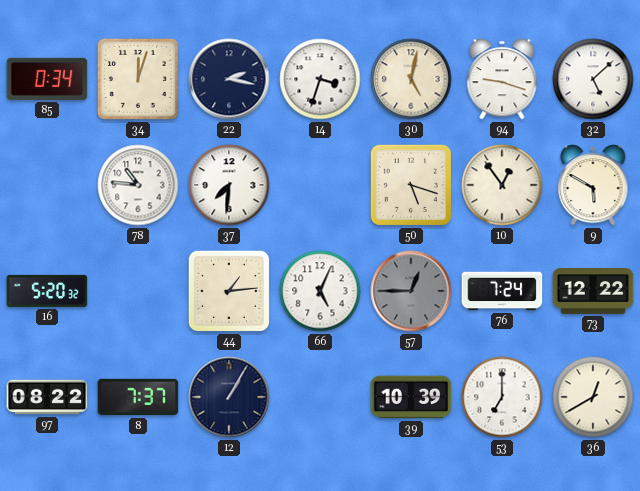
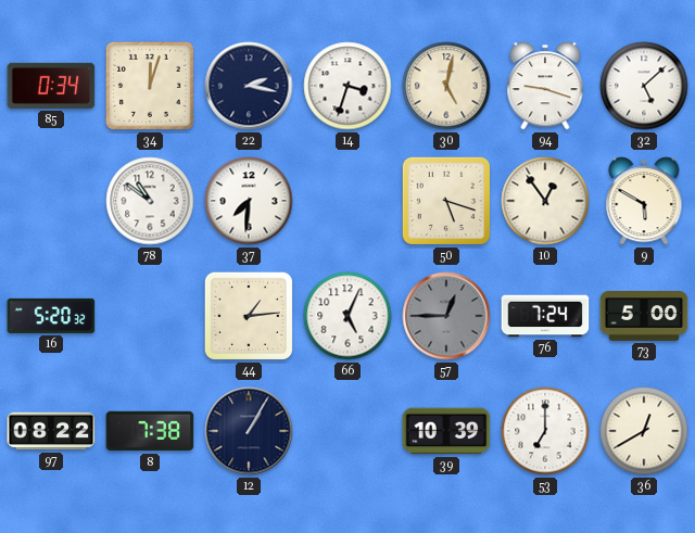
78: 10:46 -> 10:51 (150, 201)
73: 12:22 -> 5:00 (644, 317)
8: 7:37 -> 7:38 (150, 431)
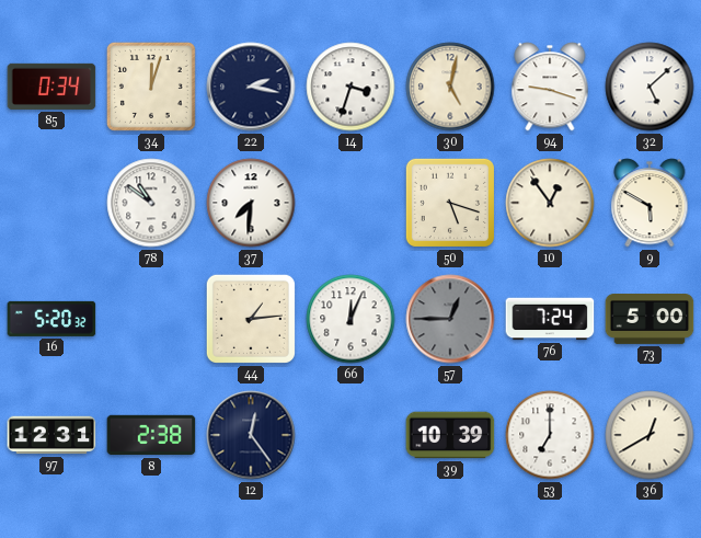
66: 5:04 -> 12:04 (350, 319)
97: 08:22 -> 12:31 (51, 435)
8: 7:38 -> 2:38 (151, 435)
12: 1:05 -> 12:24 (251, 435)
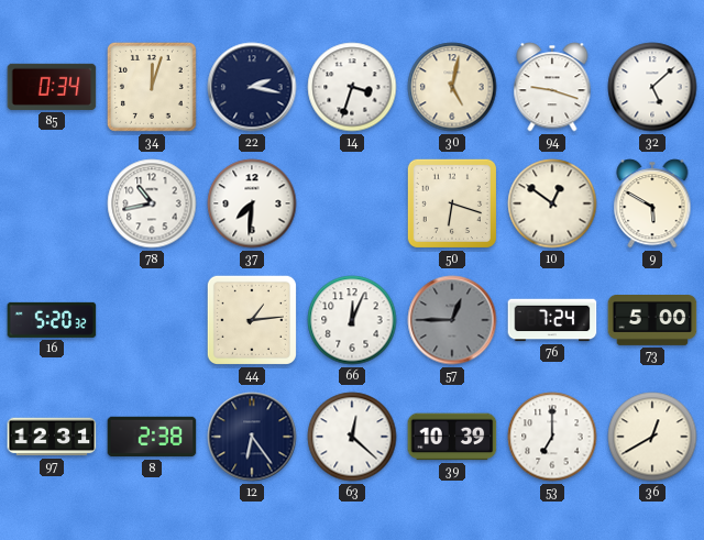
78: 10:51 -> 10:43 (152, 203)
50: 5:18 -> 6:18 (452, 203)
10: 12:54 -> 12:51 (552, 203)
12: 12:24 -> 6:24 (252, 437)
63: none -> 12:22 (352, 437)
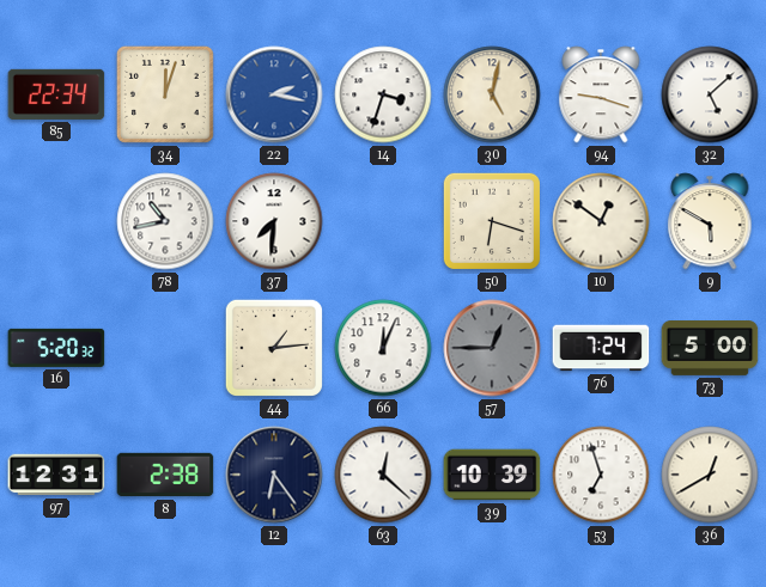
85: 0:34 -> 22:34 (56, 94)
22 dial: navy -> blue (274, 94)
53: 7:00 -> 6:57 (601, 475)
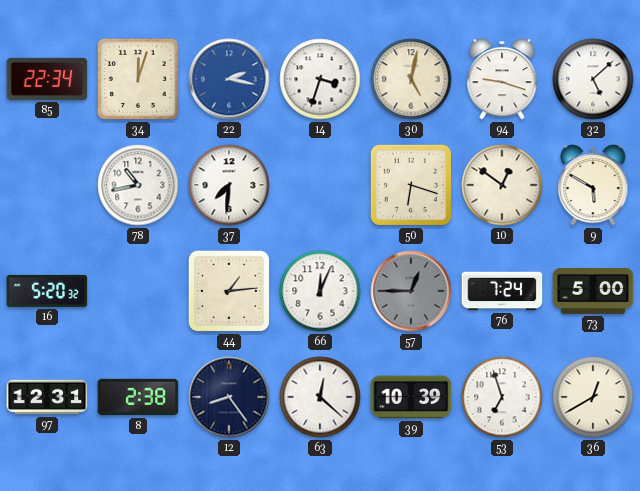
12: 6:24 -> 8:24 (229, 397)
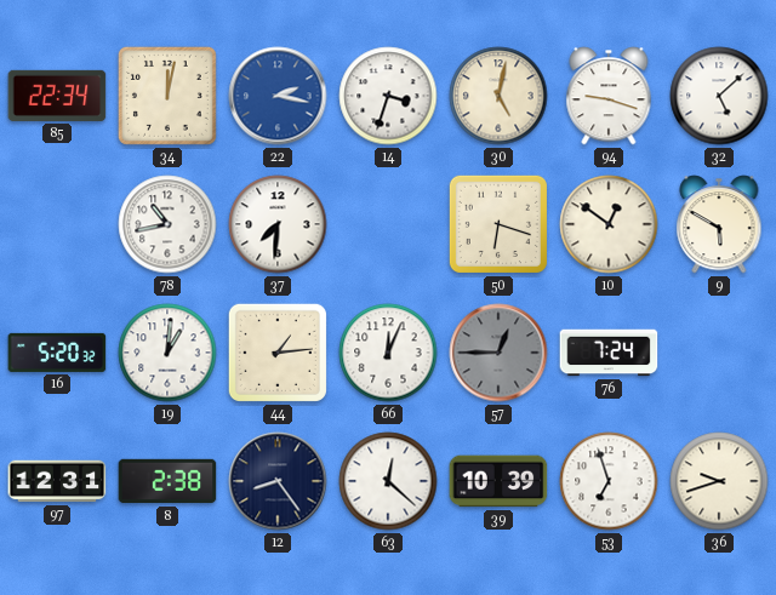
34: 12:03 -> 12:02 (167, 96)
19: none -> 1:01 (167, 353)
73: 5:00 -> none (593, 292)
36: 12:40 -> 9:42 (719, 481)
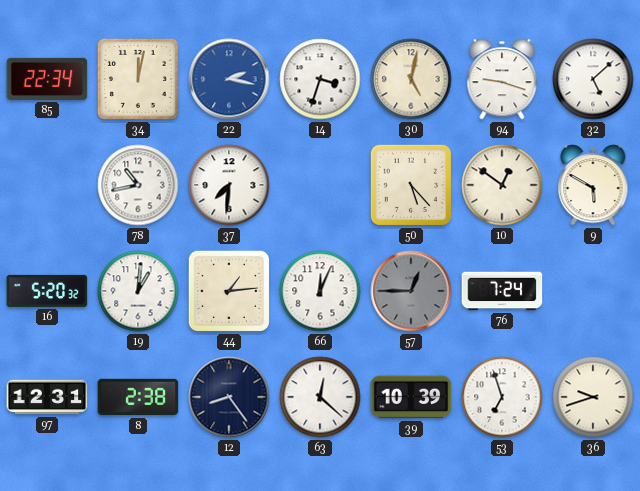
50: 6:18 -> 5:23 (411, 185)
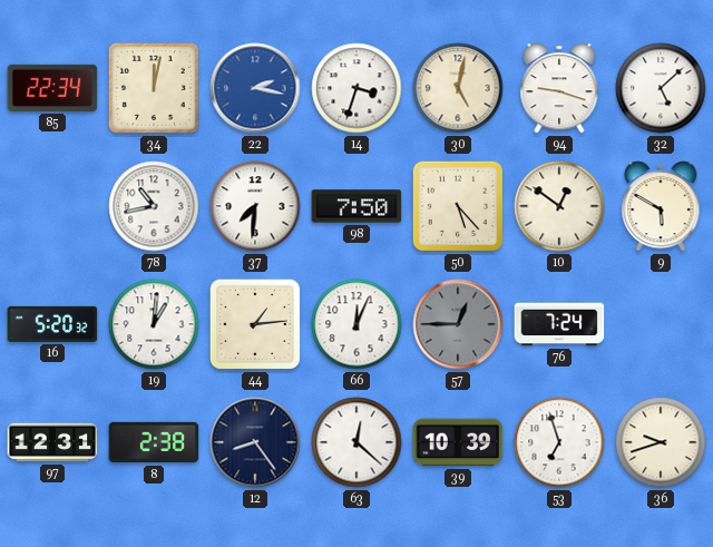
98: none -> 7:50 (356, 206)
